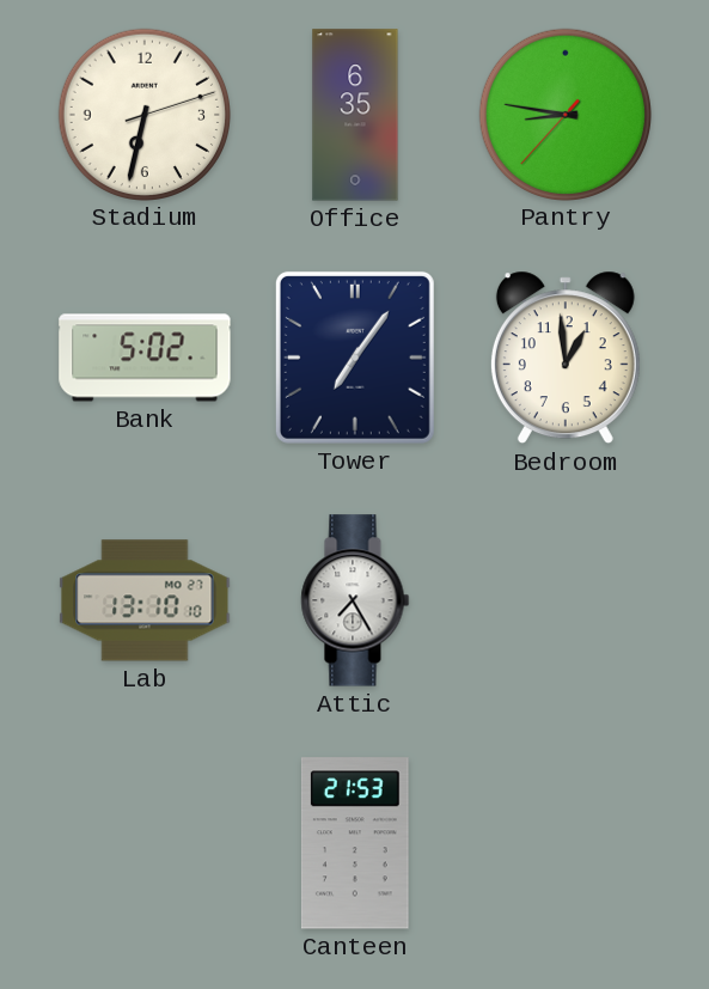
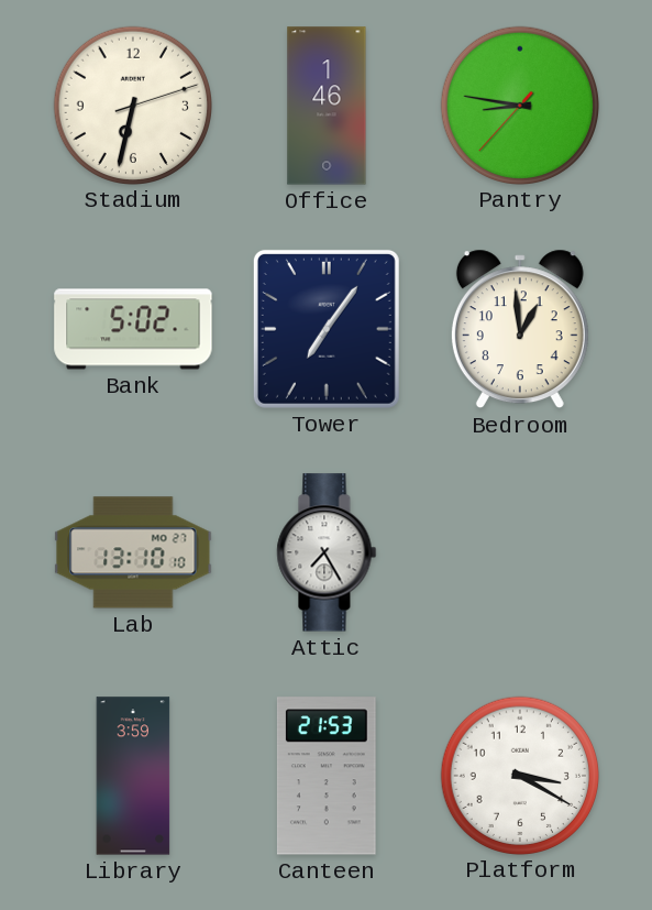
Office: 6:35 -> 1:46 (327, 106)
Library: none -> 3:59 (133, 776)
Platform: none -> 3:20 (519, 775)
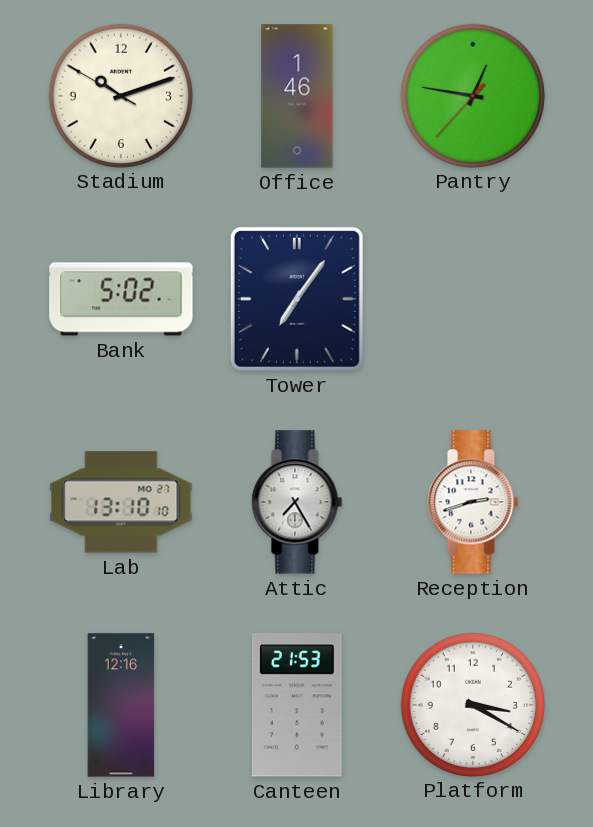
Stadium: 6:32 -> 10:11 (120, 95)
Pantry: 8:46 -> 12:46 (472, 95)
Bedroom: 12:59 -> none (520, 329)
Reception: none -> 2:42 (473, 502)
Library: 3:59 -> 12:16 (121, 705)
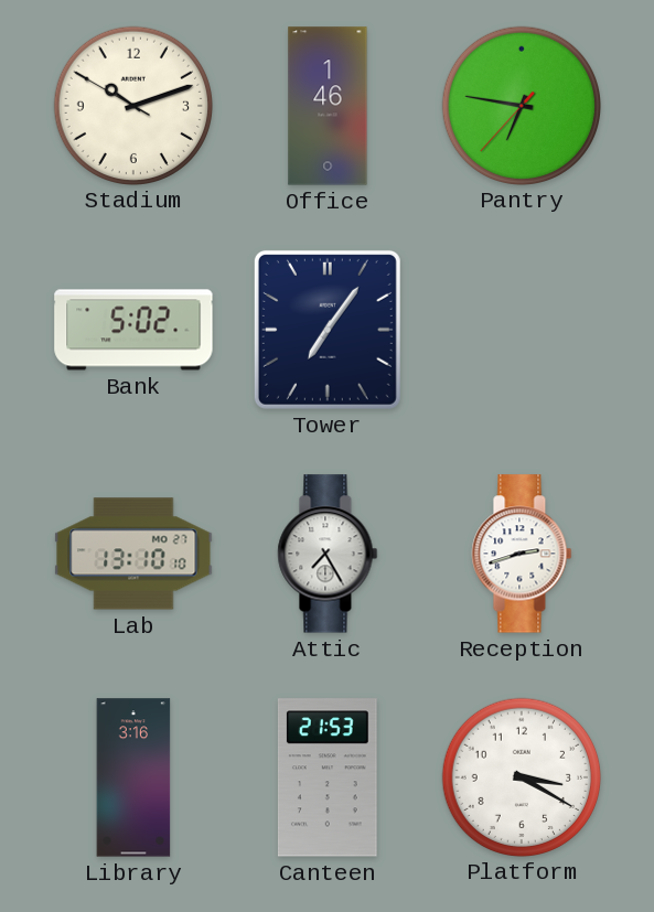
Pantry: 12:46 -> 6:46 (521, 105)
Library: 12:16 -> 3:16 (133, 777)
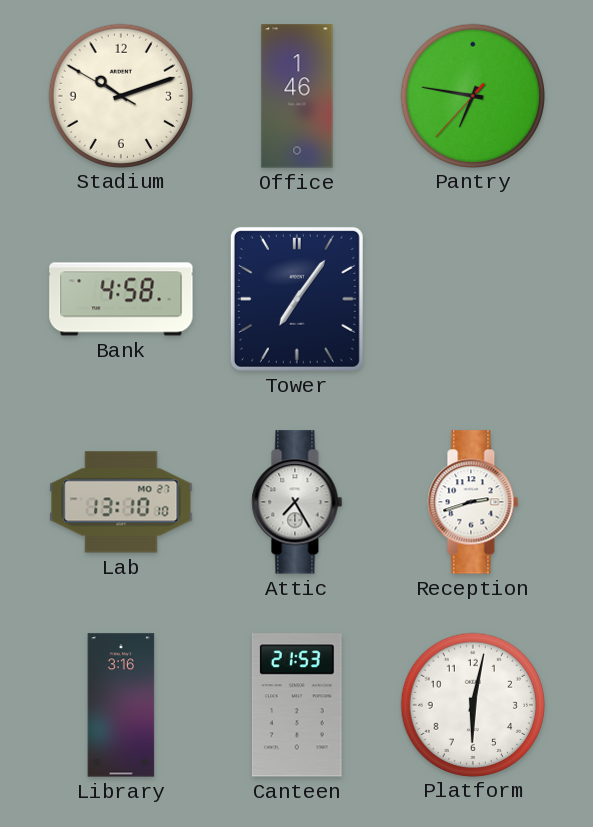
Bank: 5:02 -> 4:58 (121, 299)
Platform: 3:20 -> 6:02 (472, 704)
